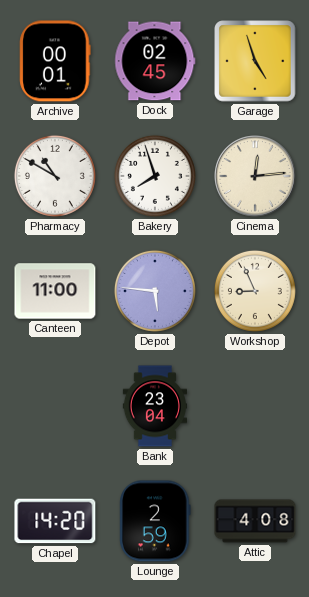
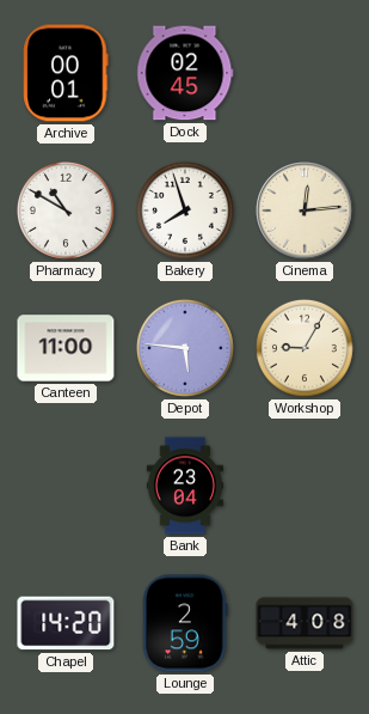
Garage: 4:57 -> none (255, 61)
Workshop: 8:56 -> 9:05 (305, 348)
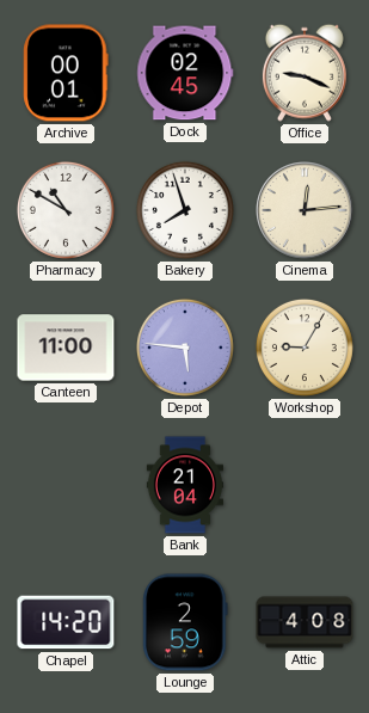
Office: none -> 9:19 (305, 73)
Bank: 23:04 -> 21:04 (184, 485)
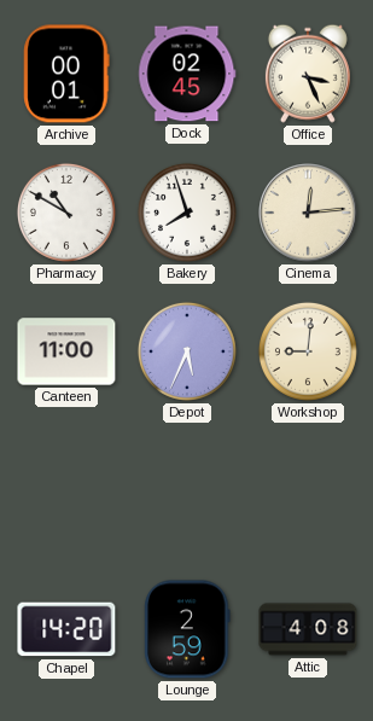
Office: 9:19 -> 3:26 (308, 74)
Depot: 5:46 -> 5:34 (187, 351)
Workshop: 9:05 -> 9:01 (308, 351)
Bank: 21:04 -> none (184, 485)
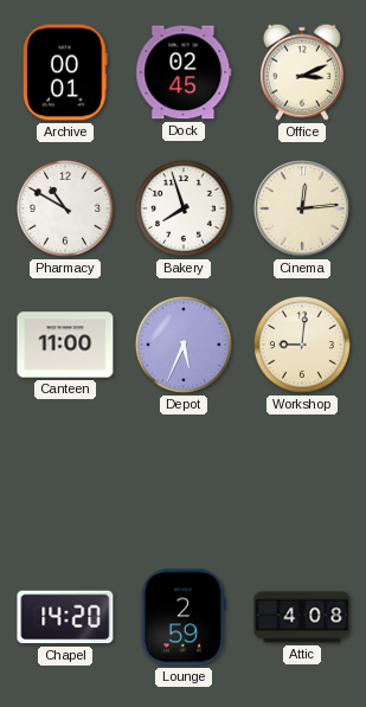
Office: 3:26 -> 3:11 (302, 72)
